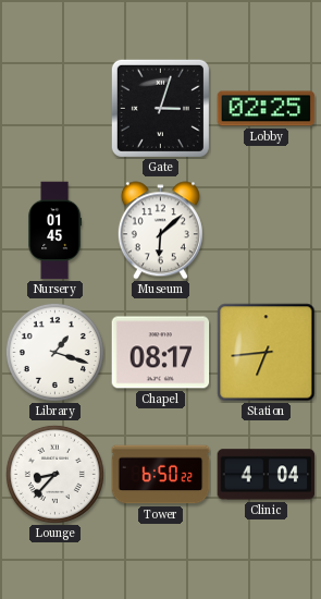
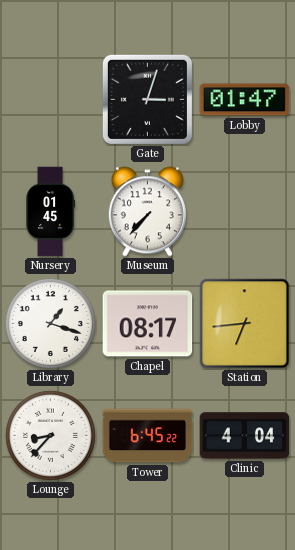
Lobby: 02:25 -> 01:47 (245, 100)
Museum: 6:08 -> 7:37 (147, 212)
Tower: 6:50 -> 6:45 (148, 436)
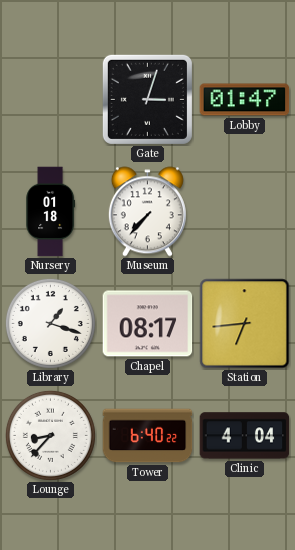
Nursery: 01:45 -> 01:18 (51, 212)
Tower: 6:45 -> 6:40 (148, 436)
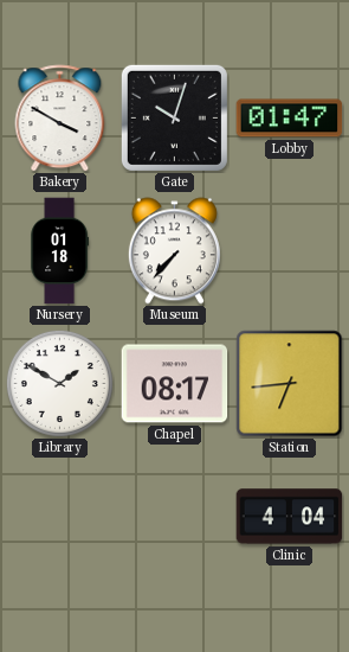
Bakery: none -> 3:50 (60, 119)
Gate: 3:03 -> 10:03 (174, 117)
Library: 1:18 -> 1:50 (59, 383)
Lounge: 8:37 -> none (50, 435)
Tower: 6:40 -> none (148, 436)
